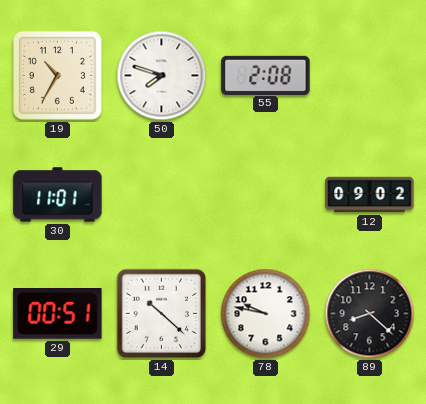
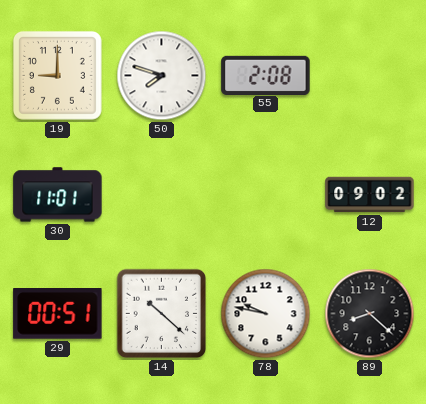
19: 10:35 -> 9:00 (57, 75)
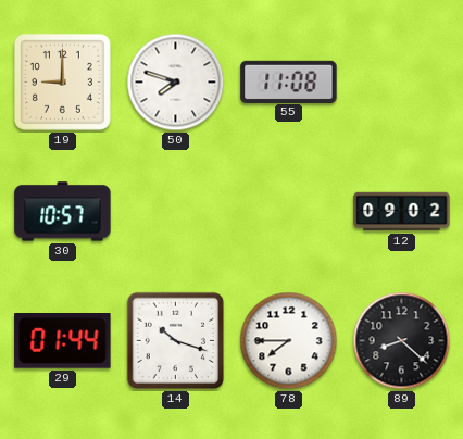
55: 2:08 -> 11:08 (289, 81)
30: 11:01 -> 10:57 (63, 212)
29: 00:51 -> 01:44 (63, 341)
14: 10:22 -> 10:18 (176, 341)
78: 9:47 -> 7:45 (289, 341)
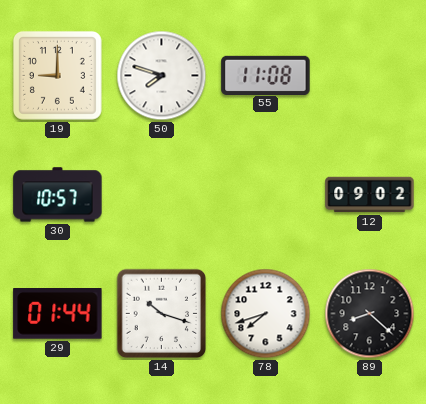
78: 7:45 -> 7:42 (266, 314)
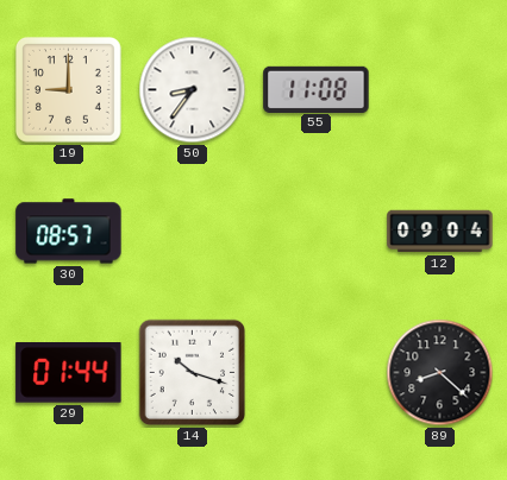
50: 7:48 -> 8:36 (193, 90)
30: 10:57 -> 08:57 (69, 232)
12: 09:02 -> 09:04 (440, 232)
78: 7:42 -> none (266, 314)
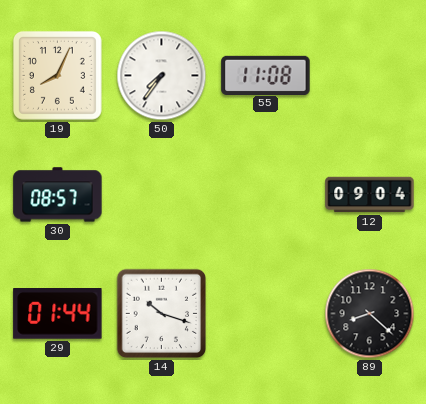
19: 9:00 -> 8:04 (57, 75)
50: 8:36 -> 7:36 (162, 76)
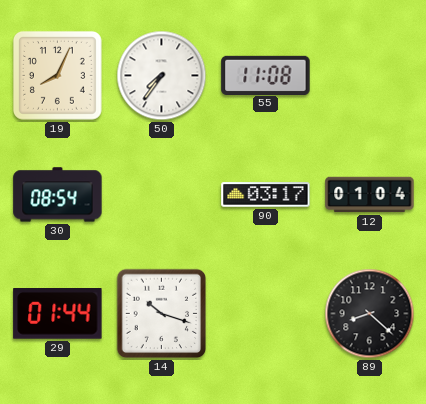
30: 08:57 -> 08:54 (58, 195)
90: none -> 03:17 (266, 195)
12: 09:04 -> 01:04 (370, 195)
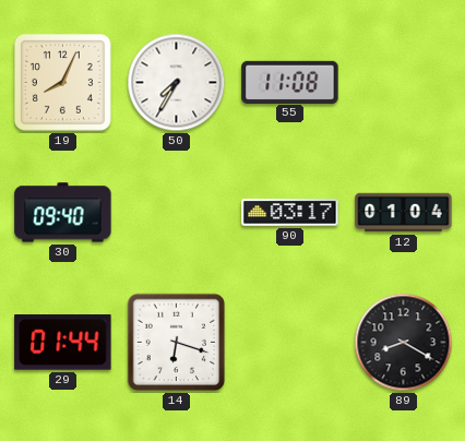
50: 7:36 -> 7:35 (177, 83)
30: 08:54 -> 09:40 (63, 213)
14: 10:18 -> 6:18 (177, 343)
89: 8:22 -> 8:20 (404, 343)
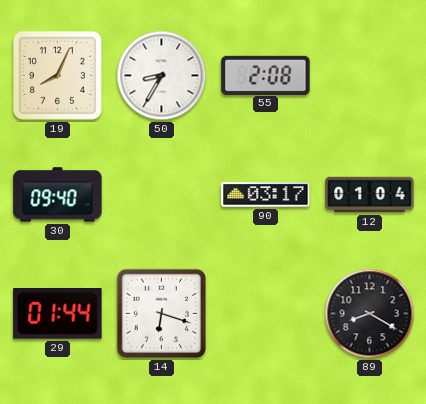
50: 7:35 -> 8:35 (162, 76)
55: 11:08 -> 2:08 (266, 75)
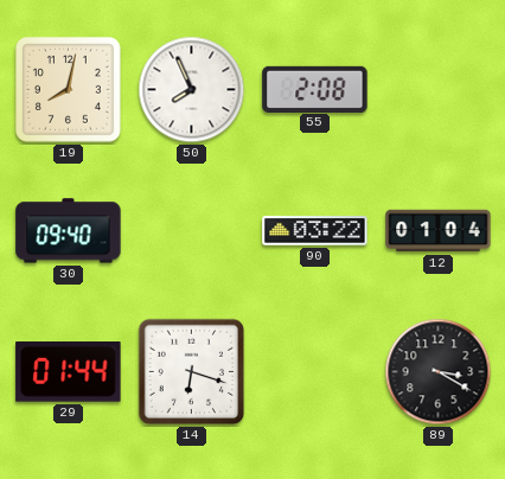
19: 8:04 -> 8:02 (68, 89)
50: 8:35 -> 7:56 (192, 90)
90: 03:17 -> 03:22 (315, 231)
89: 8:20 -> 3:20 (439, 372)
